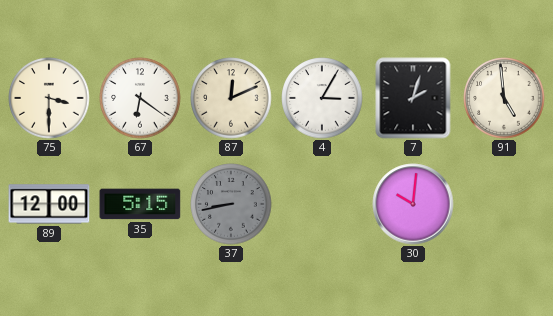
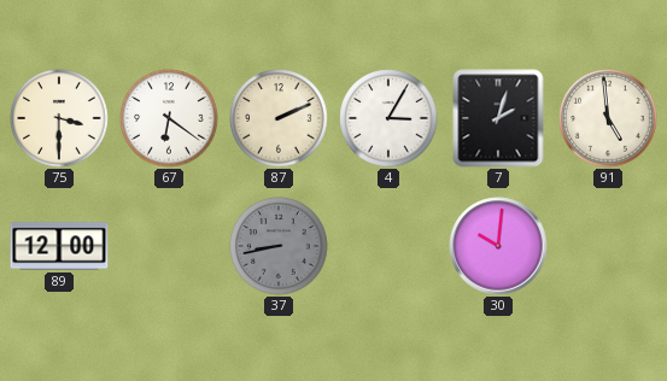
87: 12:11 -> 2:11 (279, 118)
35: 5:15 -> none (140, 204)
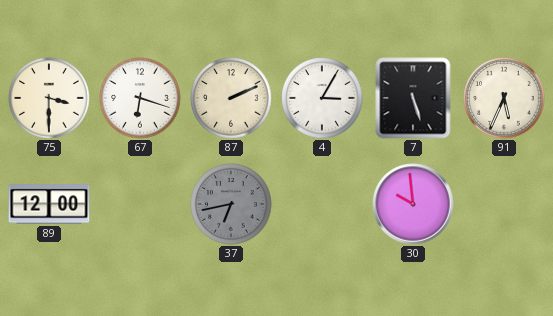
67: 6:21 -> 6:18 (140, 98)
7: 2:03 -> 5:27 (413, 98)
91: 4:59 -> 5:34 (504, 98)
37: 8:43 -> 6:43 (231, 204)
30: 10:01 -> 9:59 (413, 204)
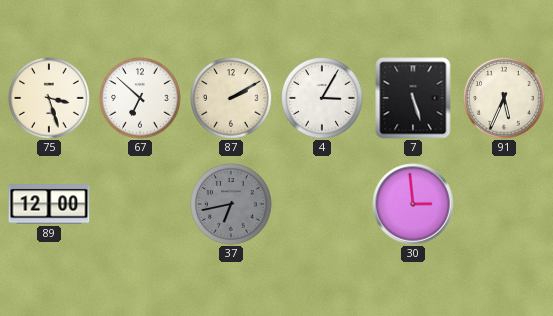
75: 3:30 -> 3:27 (49, 98)
67: 6:18 -> 6:52 (140, 98)
87: 2:11 -> 2:10 (231, 98)
30: 9:59 -> 2:59 (413, 204)
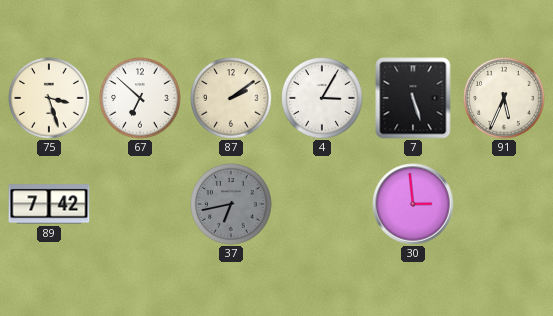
87: 2:10 -> 2:09 (231, 98)
89: 12:00 -> 7:42 (49, 204)
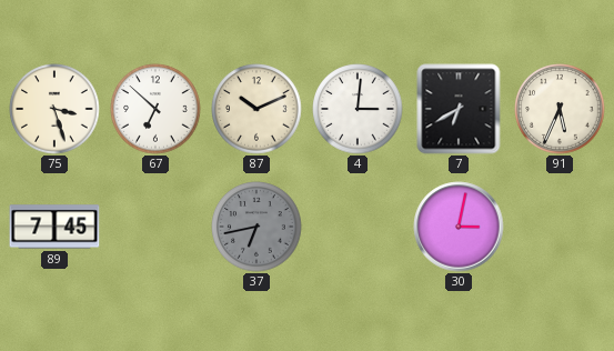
87: 2:09 -> 10:11 (256, 109)
4: 3:05 -> 3:01 (358, 109)
7: 5:27 -> 6:40 (459, 109)
89: 7:42 -> 7:45 (54, 227)
30: 2:59 -> 3:02 (459, 227)
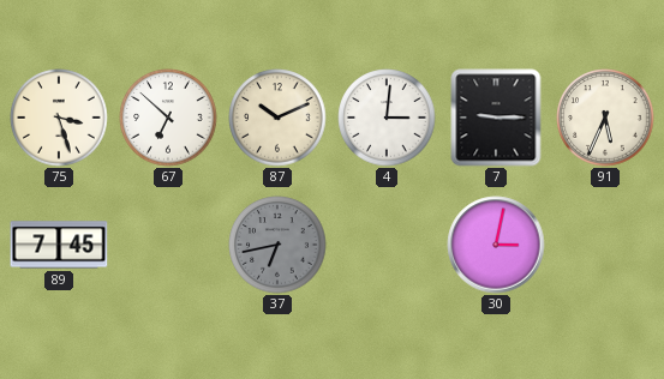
7: 6:40 -> 9:15 (496, 118)
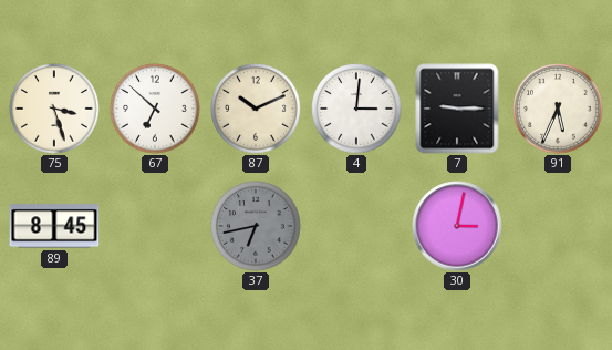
89: 7:45 -> 8:45 (54, 226)
